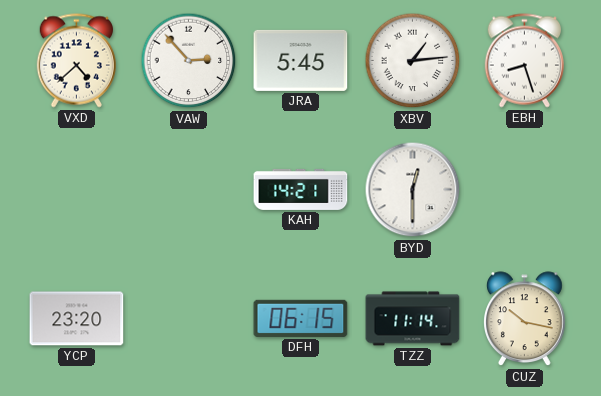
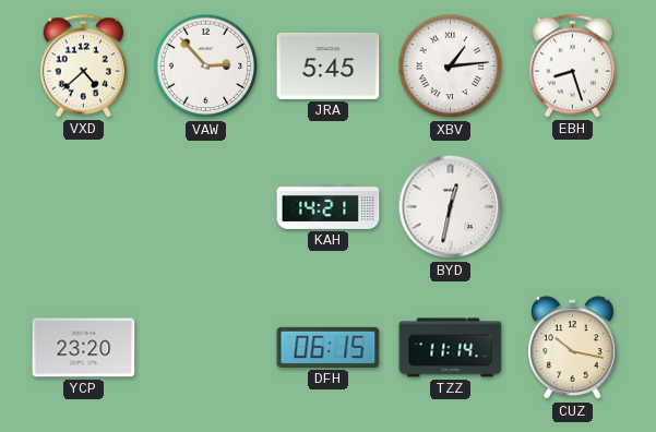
BYD: 12:30 -> 12:32 (451, 207)
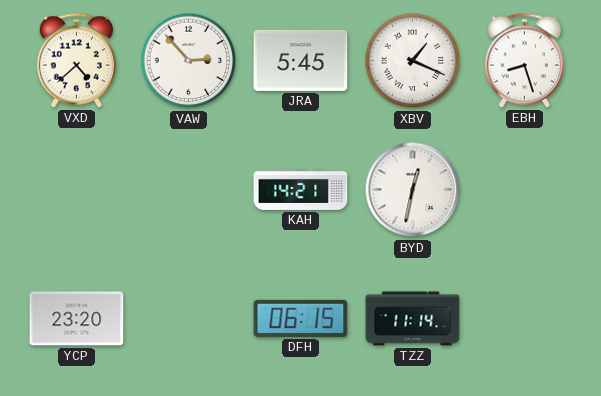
XBV: 1:14 -> 1:19 (413, 61)
CUZ: 10:17 -> none (573, 348)
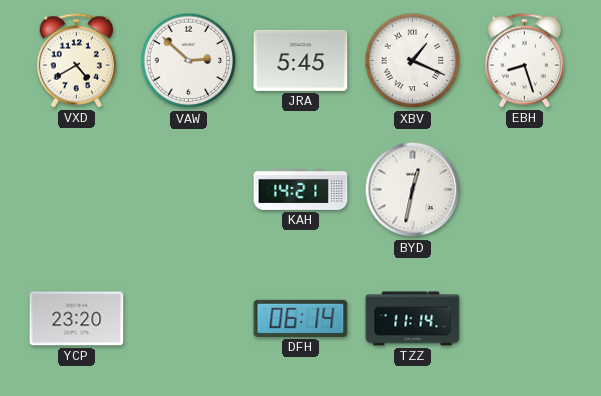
VXD: 4:38 -> 4:40 (76, 61)
VAW: 2:53 -> 2:52 (189, 61)
DFH: 06:15 -> 06:14 (301, 318)
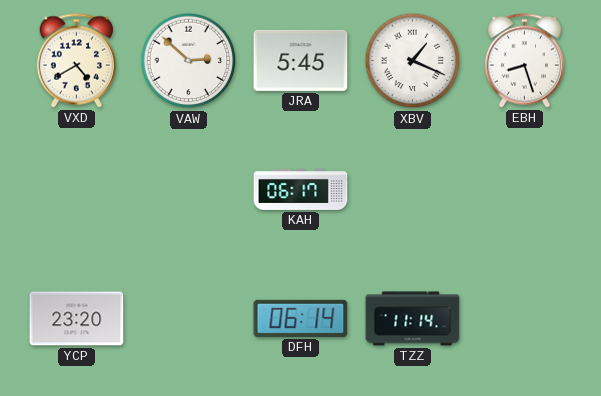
KAH: 14:21 -> 06:17 (301, 189)
BYD: 12:32 -> none (413, 190)
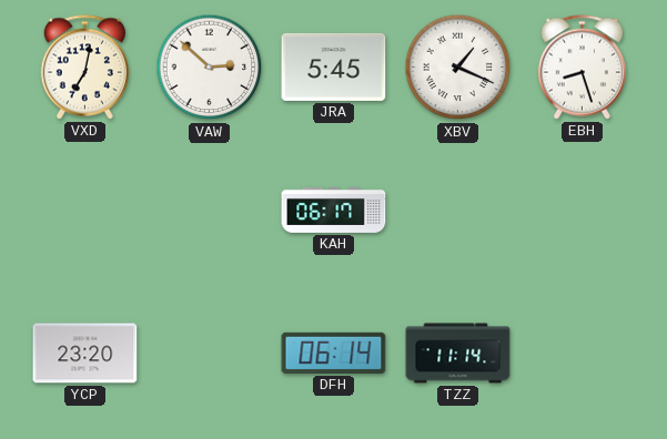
VXD: 4:40 -> 7:02 (84, 68)
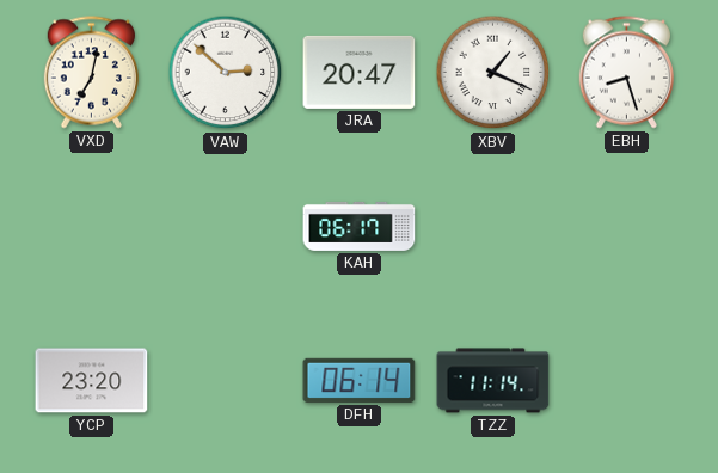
JRA: 5:45 -> 20:47 (360, 72)
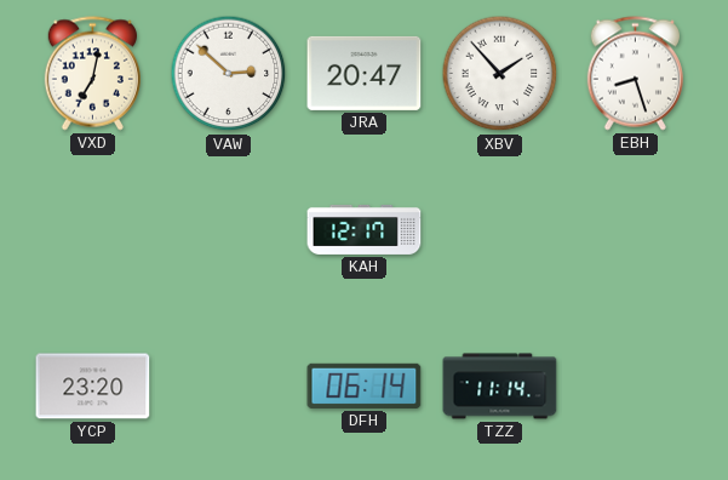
XBV: 1:19 -> 1:53 (500, 74)
KAH: 06:17 -> 12:17 (365, 229)
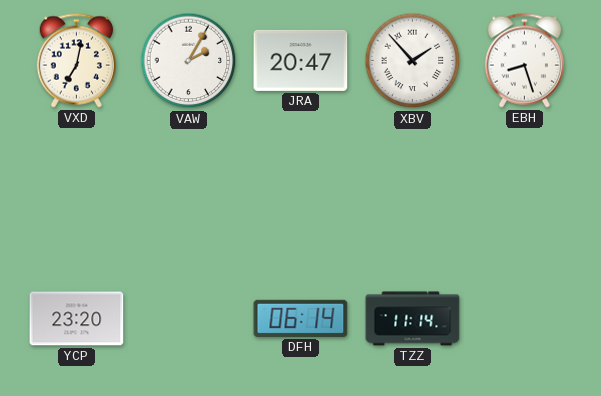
VAW: 2:52 -> 2:05 (189, 61)
KAH: 12:17 -> none (365, 229)
